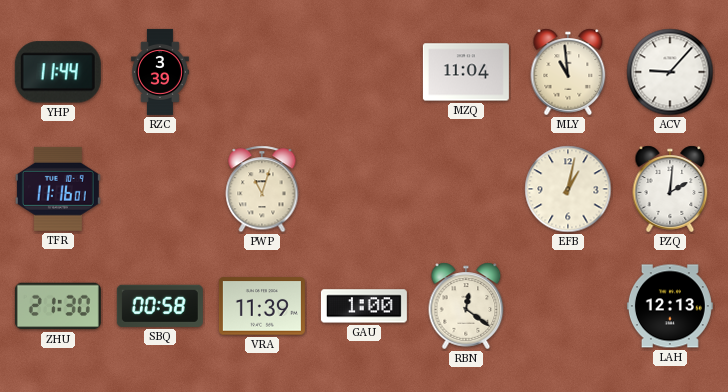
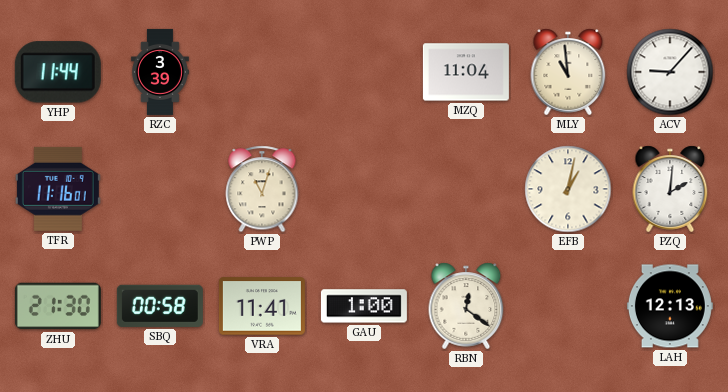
VRA: 11:39 -> 11:41 (262, 306)
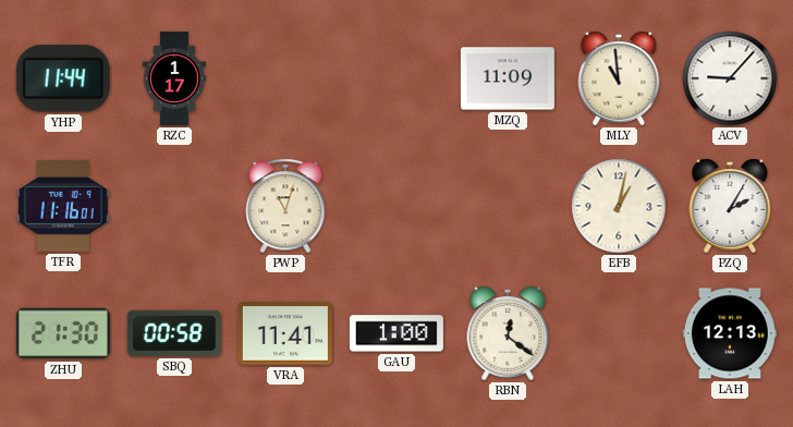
RZC: 3:39 -> 1:17 (174, 78)
MZQ: 11:04 -> 11:09 (508, 78)
PZQ: 2:01 -> 2:05 (730, 206)
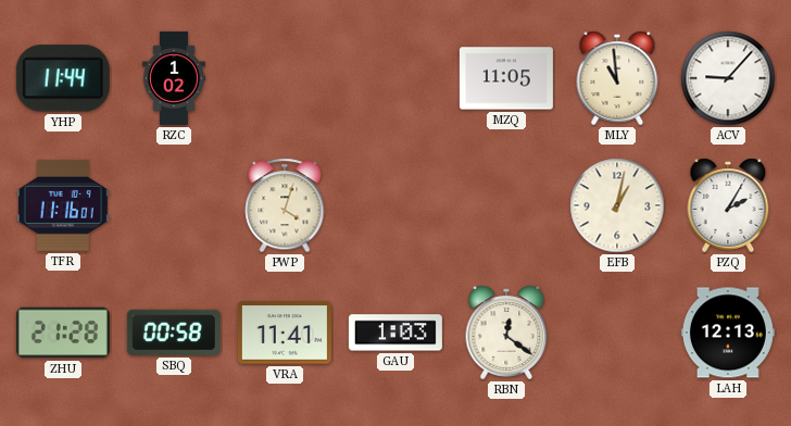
RZC: 1:17 -> 1:02 (174, 78)
MZQ: 11:09 -> 11:05 (506, 78)
PWP: 11:03 -> 4:03 (285, 205)
ZHU: 21:30 -> 21:28 (63, 333)
GAU: 1:00 -> 1:03 (395, 333)
